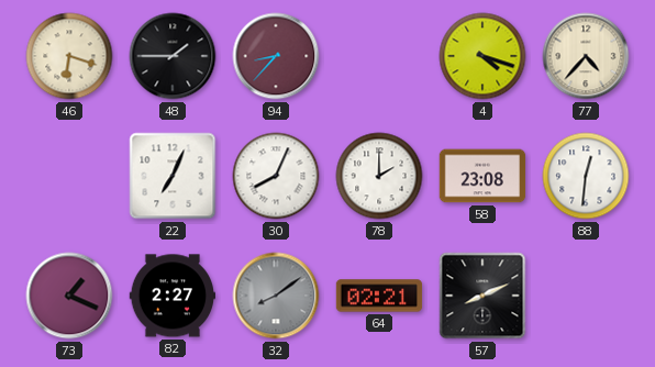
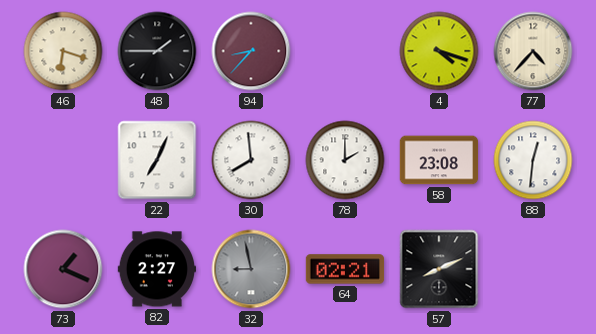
30: 8:04 -> 7:59 (251, 160)
32: 8:09 -> 8:58 (251, 269)
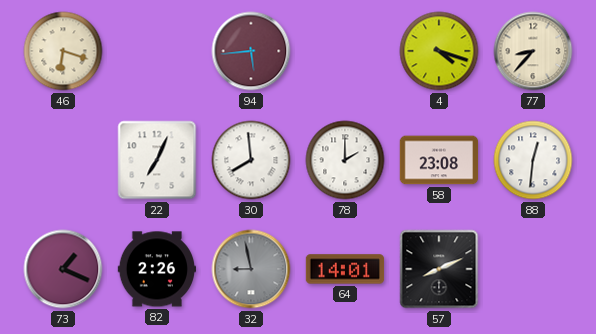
48: 1:45 -> none (157, 51)
94: 8:37 -> 5:44 (251, 51)
77: 4:37 -> 8:37 (533, 51)
82: 2:27 -> 2:26 (157, 269)
64: 02:21 -> 14:01 (345, 269)
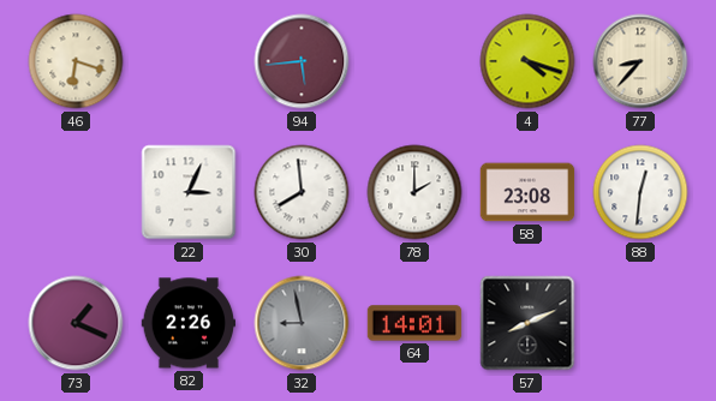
22: 7:04 -> 3:04 (189, 192)
